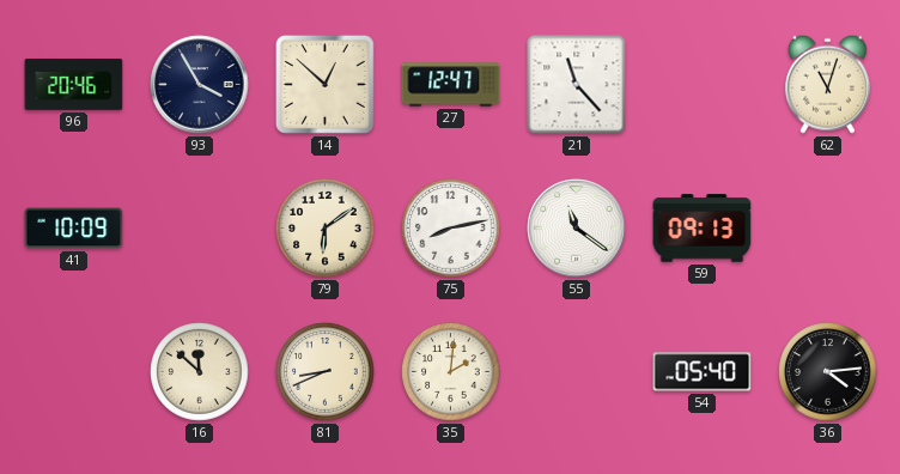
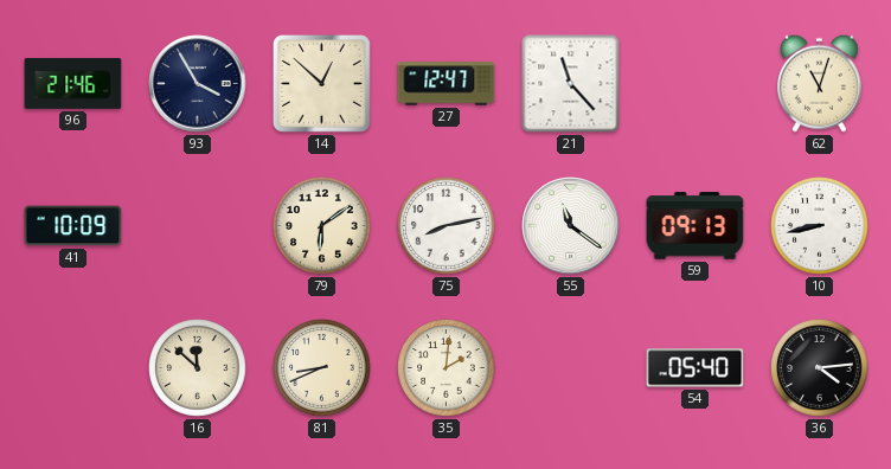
96: 20:46 -> 21:46 (73, 83)
10: none -> 8:43 (820, 226)
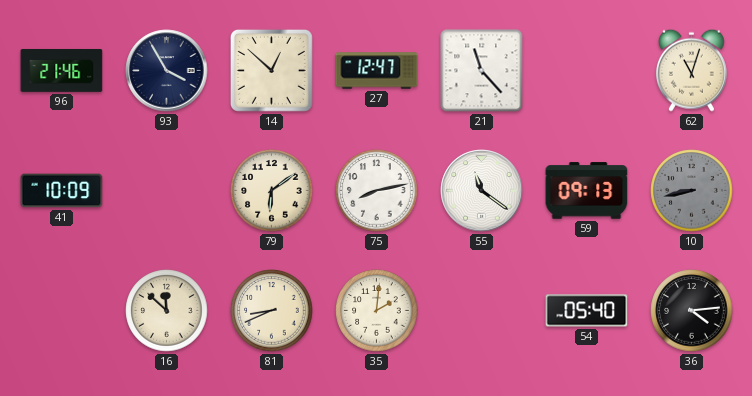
10 dial: white -> grey (692, 191)
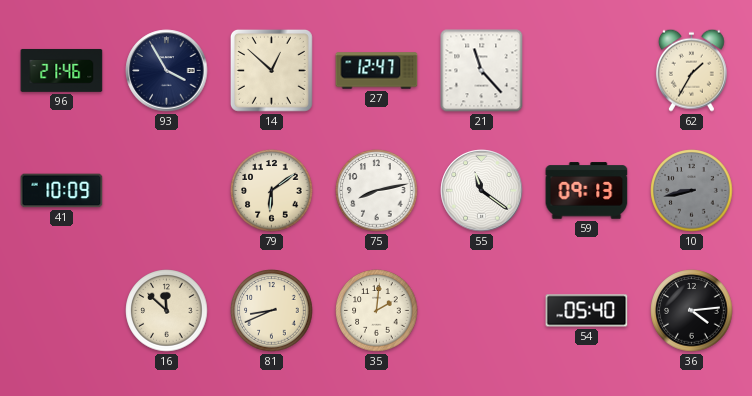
62: 11:03 -> 1:35 (691, 70)
